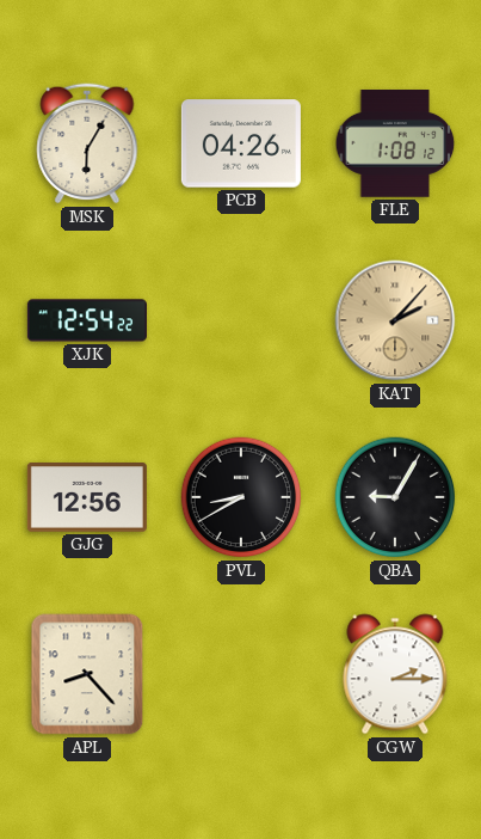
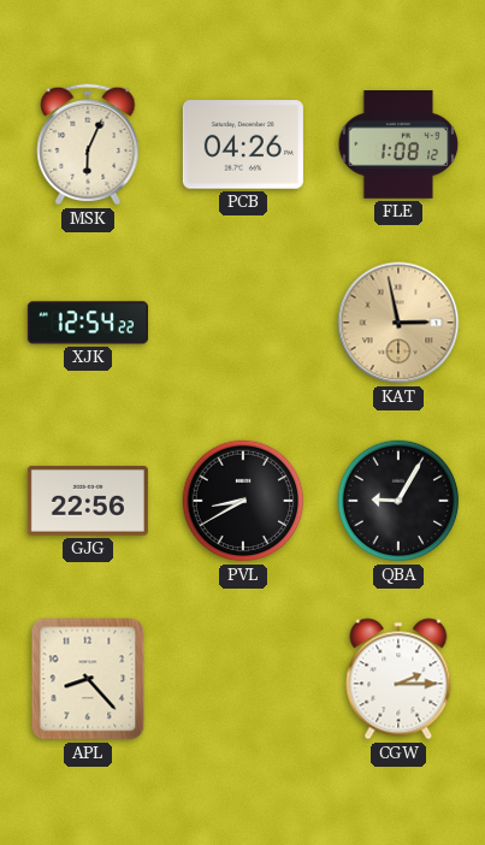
MSK: 6:05 -> 6:04 (88, 144)
KAT: 2:07 -> 2:58 (398, 323)
GJG: 12:56 -> 22:56 (88, 502)
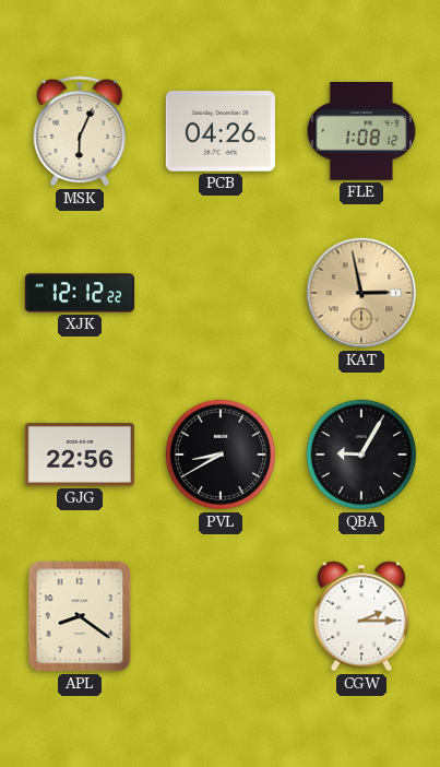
XJK: 12:54 -> 12:12 (80, 293)
APL: 8:23 -> 8:21 (80, 616)
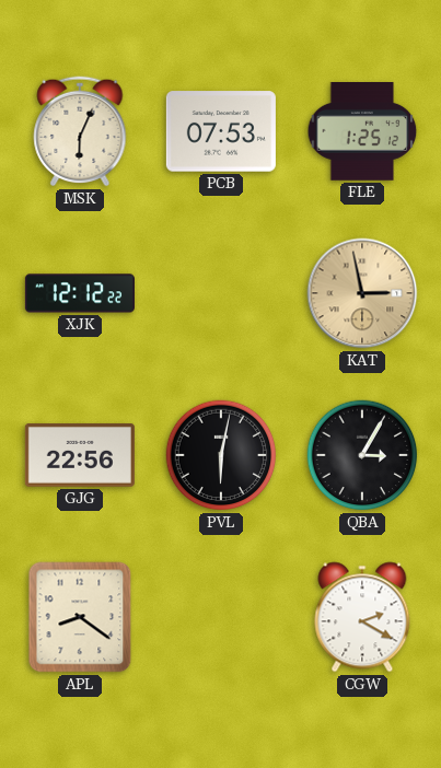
PCB: 04:26 -> 07:53 (221, 131)
FLE: 1:08 -> 1:25 (362, 132)
PVL: 8:40 -> 6:02 (221, 455)
QBA: 9:05 -> 3:05 (362, 455)
CGW: 2:15 -> 2:20 (362, 617)
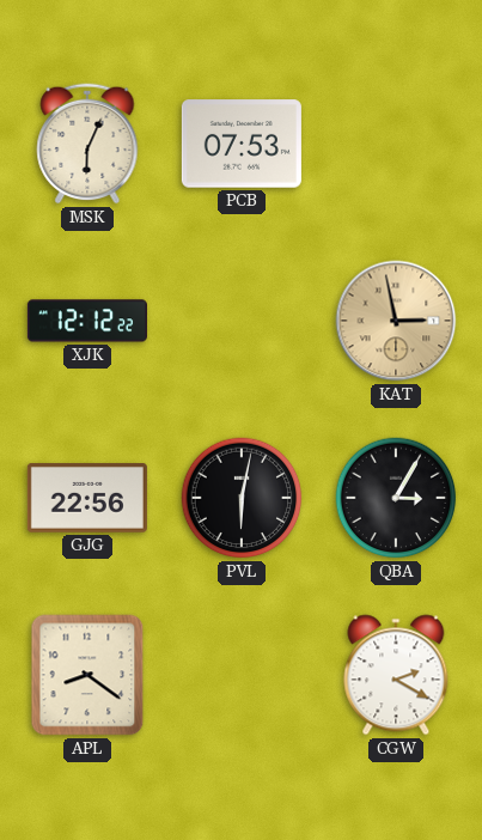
FLE: 1:25 -> none (362, 132)
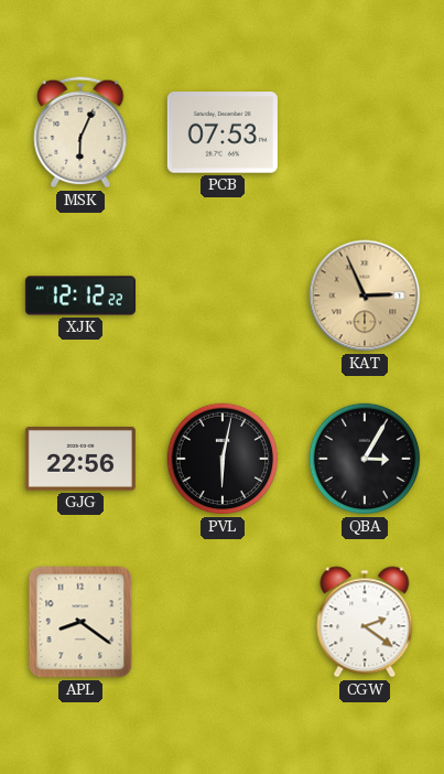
KAT: 2:58 -> 2:56 (365, 295)
CGW: 2:20 -> 2:21 (365, 622)
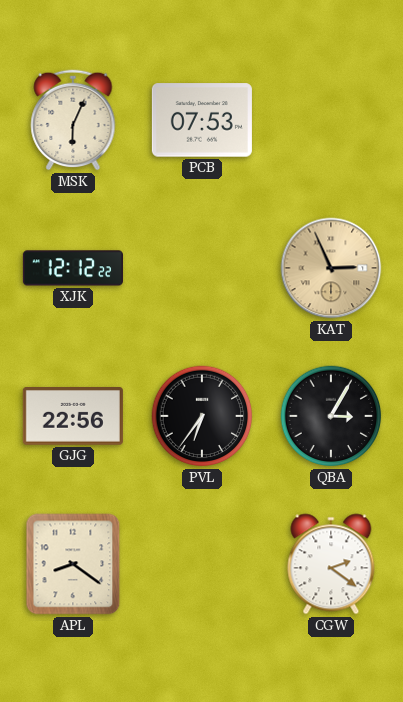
PVL: 6:02 -> 6:36 (202, 416)
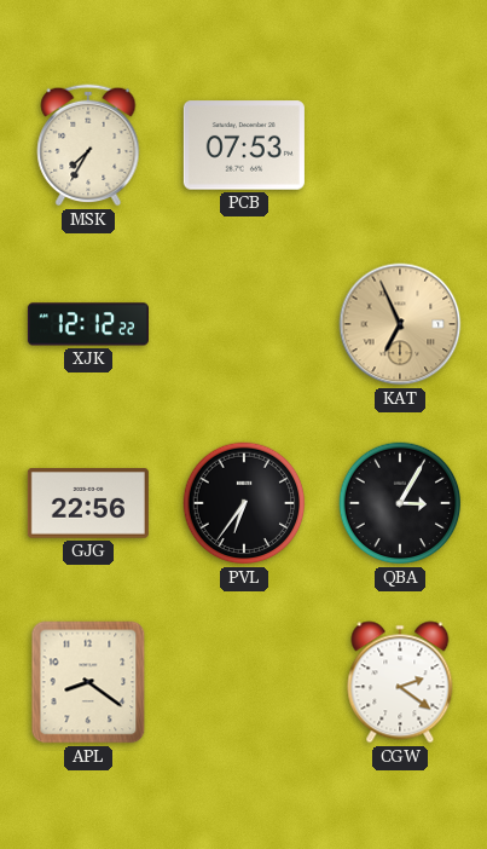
MSK: 6:04 -> 7:35 (88, 145)
KAT: 2:56 -> 6:56 (400, 324)
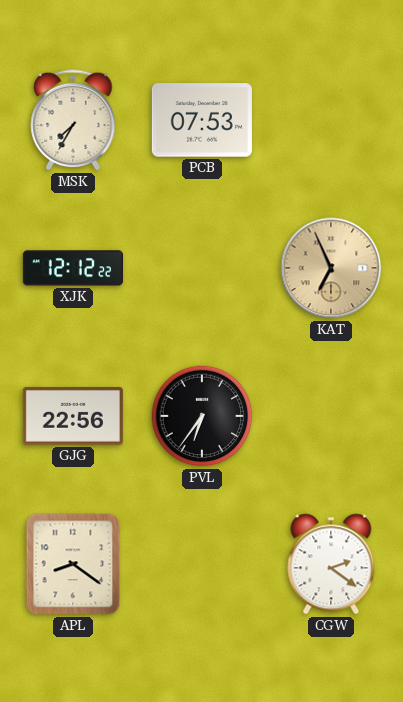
QBA: 3:05 -> none (400, 503)
